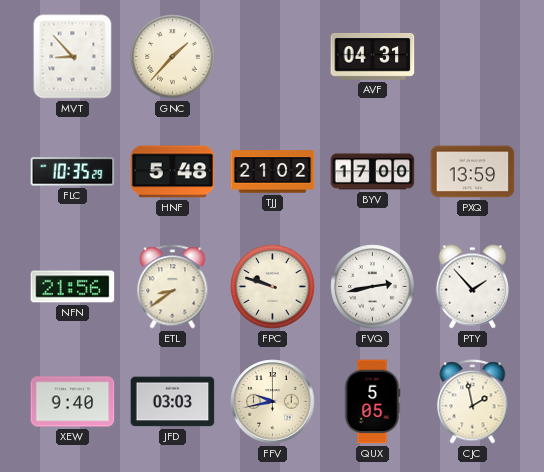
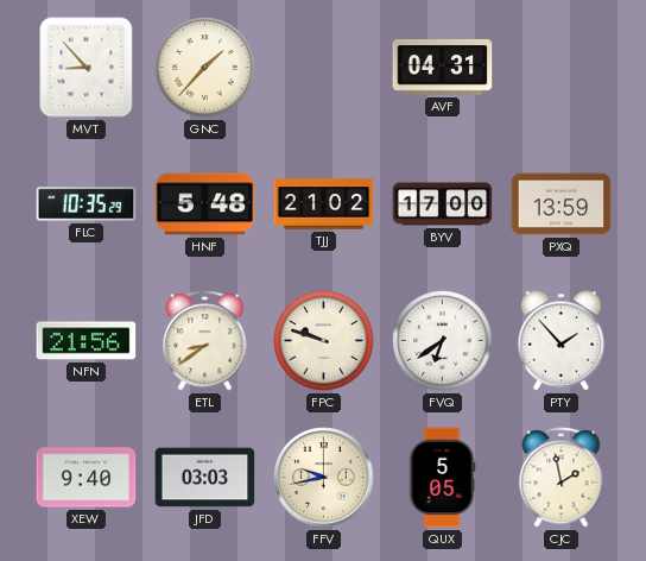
FVQ: 2:43 -> 6:39 (443, 341)
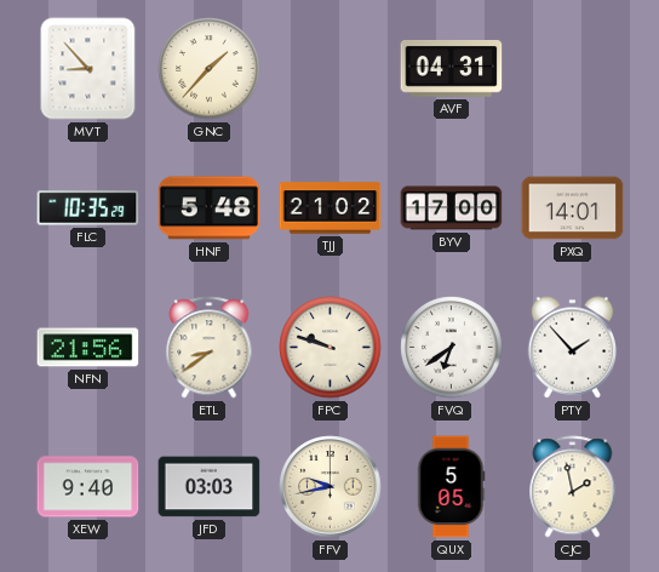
PXQ: 13:59 -> 14:01 (573, 208)
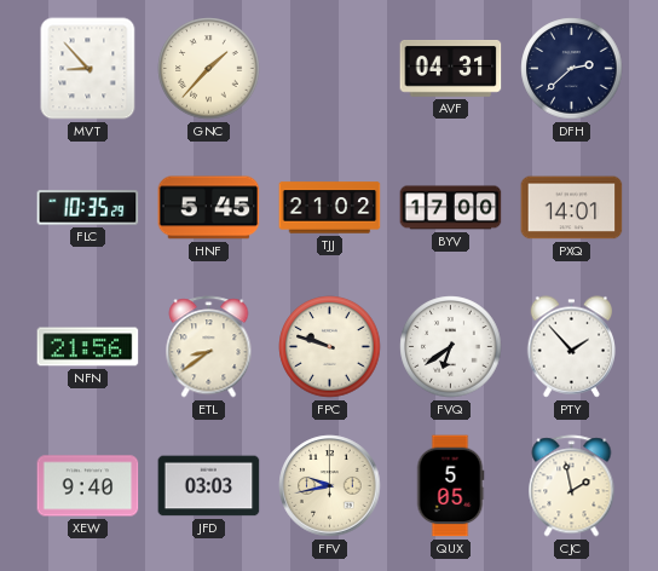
DFH: none -> 2:38 (572, 69)
HNF: 5:48 -> 5:45 (209, 208)
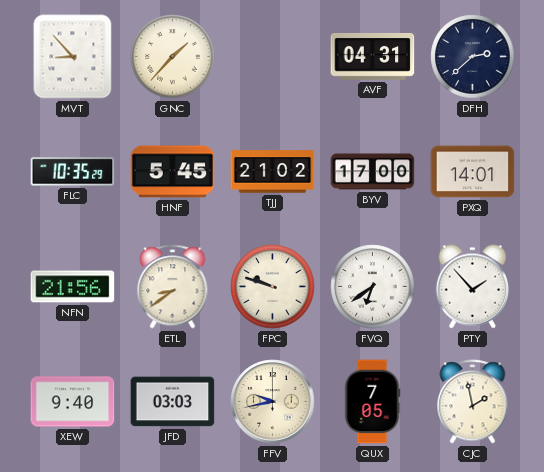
QUX: 5:05 -> 7:05 (372, 402)
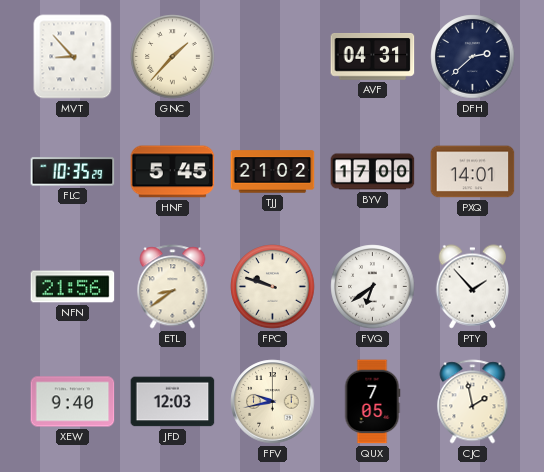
JFD: 03:03 -> 12:03 (173, 402)
